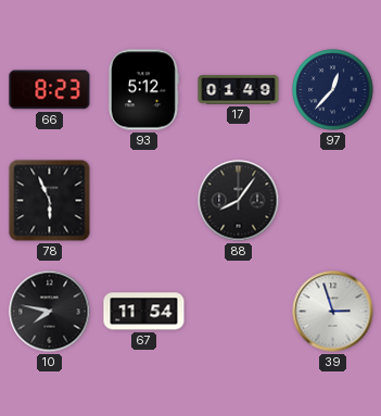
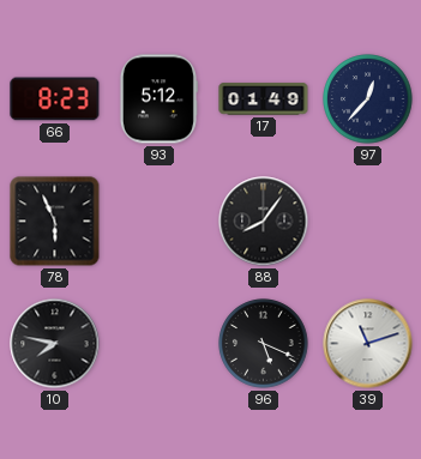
67: 11:54 -> none (144, 312)
96: none -> 5:19 (264, 344)
39: 2:57 -> 11:12 (368, 344)
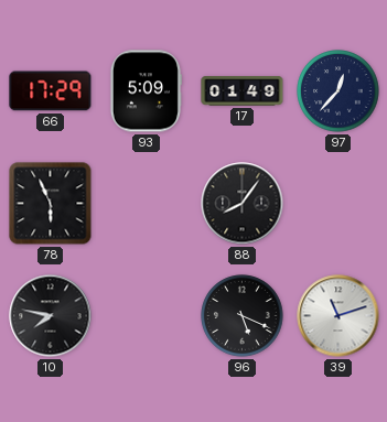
66: 8:23 -> 17:29 (51, 91)
93: 5:12 -> 5:09 (146, 91)
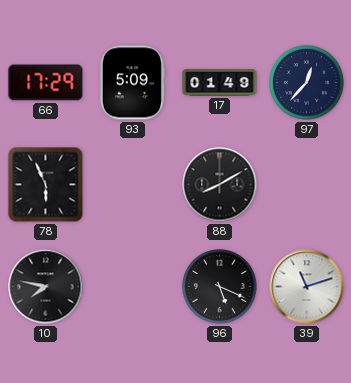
88: 8:06 -> 8:10 (220, 185)
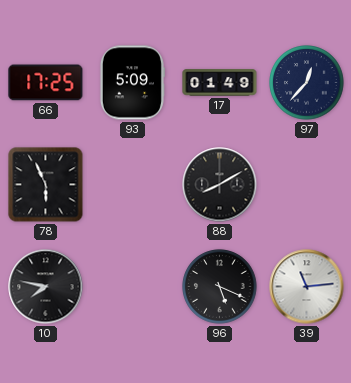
66: 17:29 -> 17:25 (46, 83)
39: 11:12 -> 11:14 (307, 287)
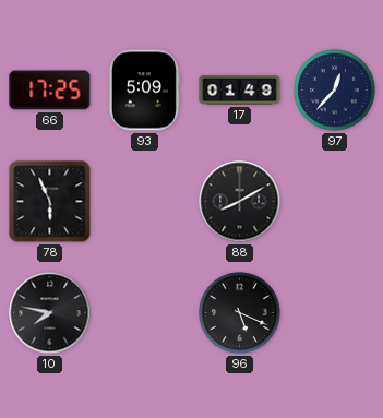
39: 11:14 -> none (307, 287)
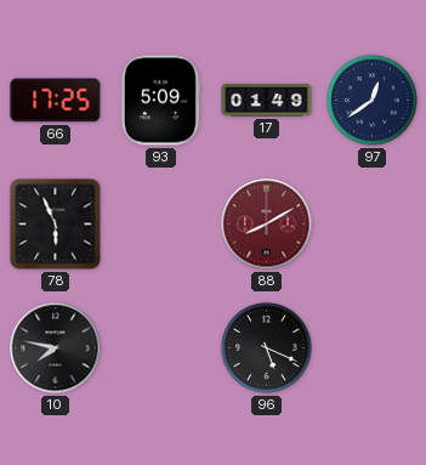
97: 12:37 -> 12:39 (373, 101)
88 dial: black -> burgundy (267, 225)
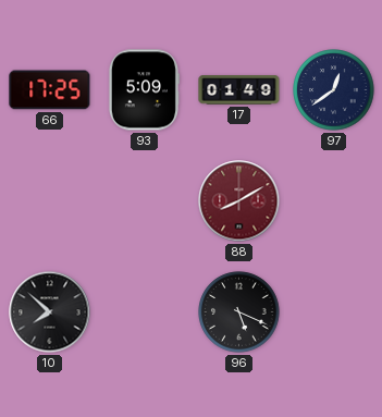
78: 5:56 -> none (56, 225)
10: 7:47 -> 7:52 (50, 312)
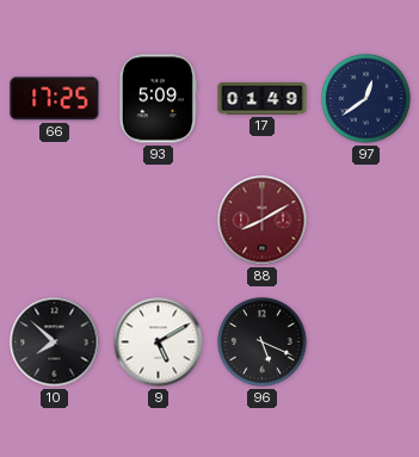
9: none -> 5:10 (159, 342)
